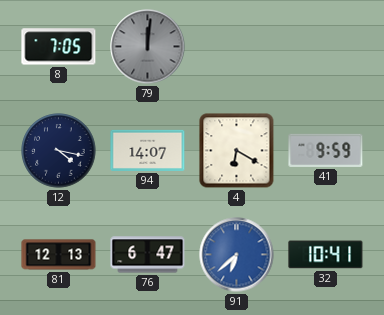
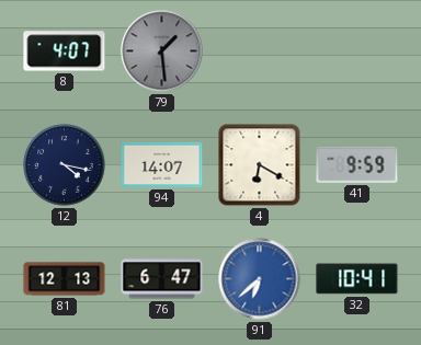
8: 7:05 -> 4:07 (65, 51)
79: 12:01 -> 1:29 (162, 51)
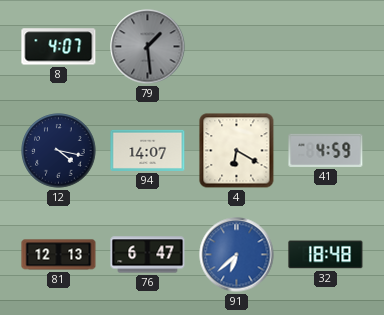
41: 9:59 -> 4:59 (326, 150)
32: 10:41 -> 18:48 (326, 255)
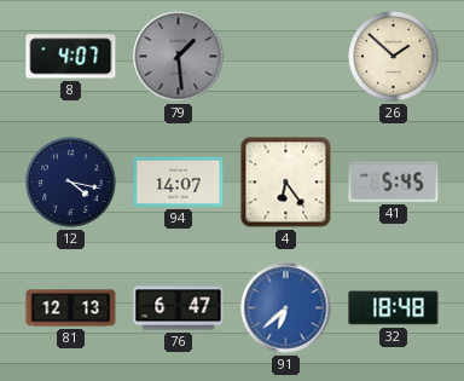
26: none -> 1:52 (394, 57)
4: 6:20 -> 6:24 (286, 183)
41: 4:59 -> 5:45 (394, 181)
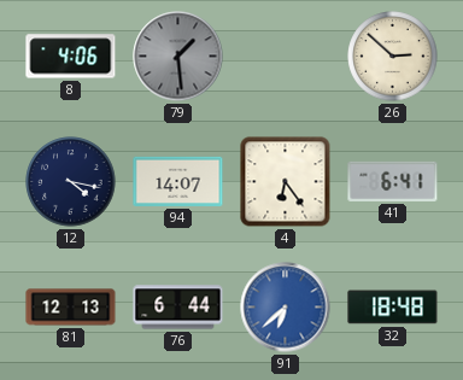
8: 4:07 -> 4:06 (71, 57)
26: 1:52 -> 2:52 (393, 57)
41: 5:45 -> 6:41 (393, 181)
76: 6:47 -> 6:44 (178, 308)
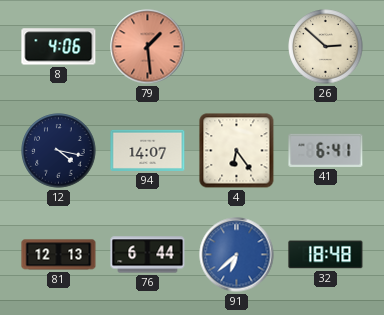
79 dial: grey -> salmon (148, 47)
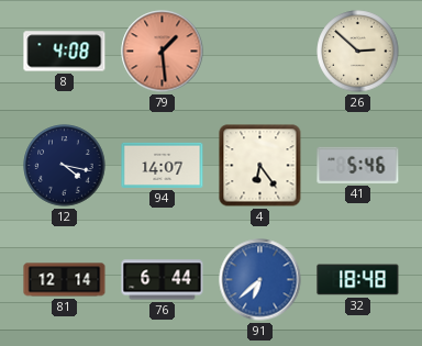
8: 4:06 -> 4:08 (65, 52)
41: 6:41 -> 5:46 (358, 165)
81: 12:13 -> 12:14 (65, 280)
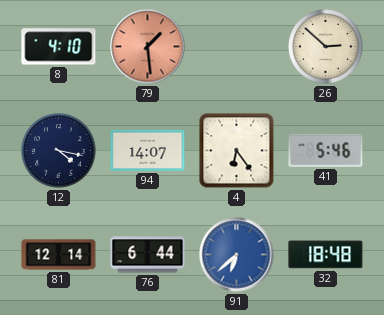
8: 4:08 -> 4:10 (59, 47)
